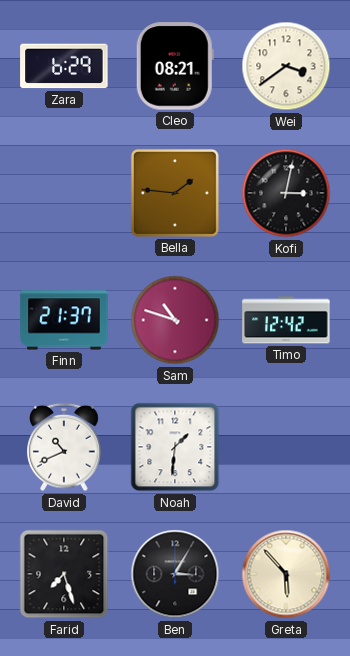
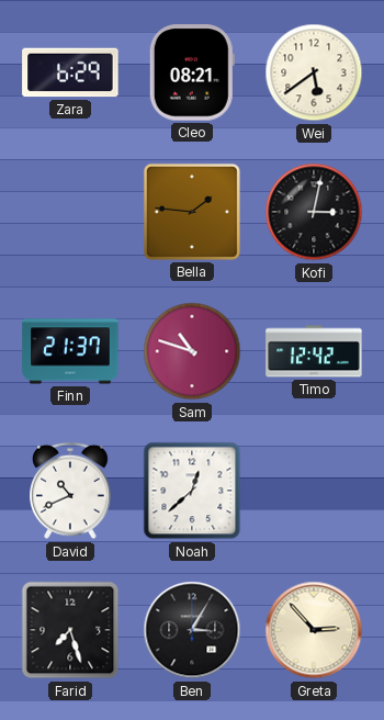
Wei: 3:39 -> 5:39 (314, 72)
Noah: 1:31 -> 12:38 (192, 491)
Greta: 5:53 -> 2:53 (314, 630)
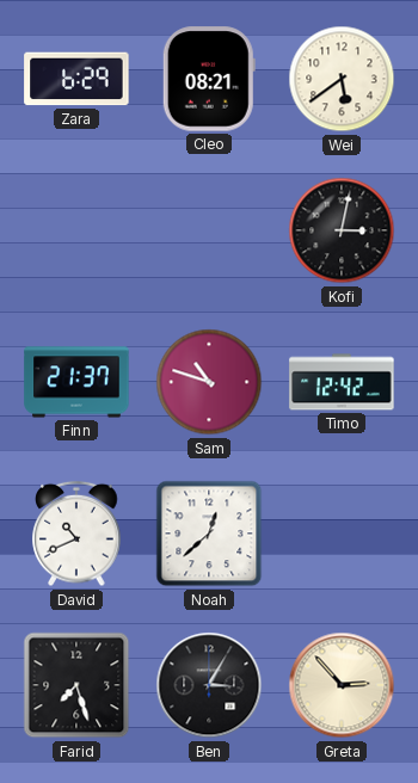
Bella: 1:46 -> none (192, 212)
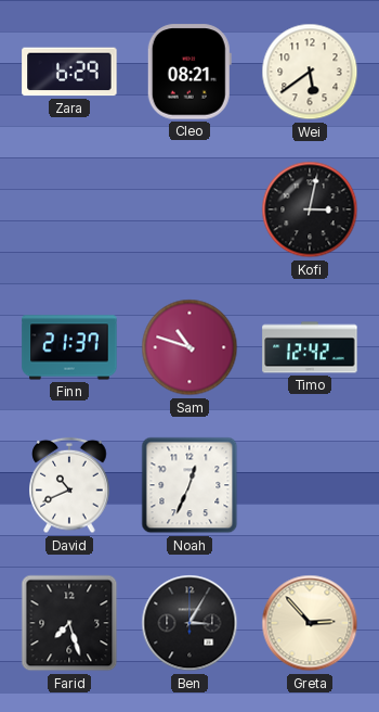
Noah: 12:38 -> 12:34 (190, 485)
